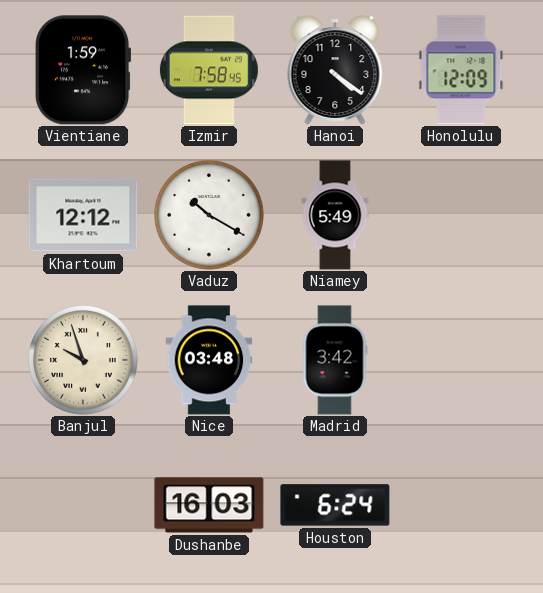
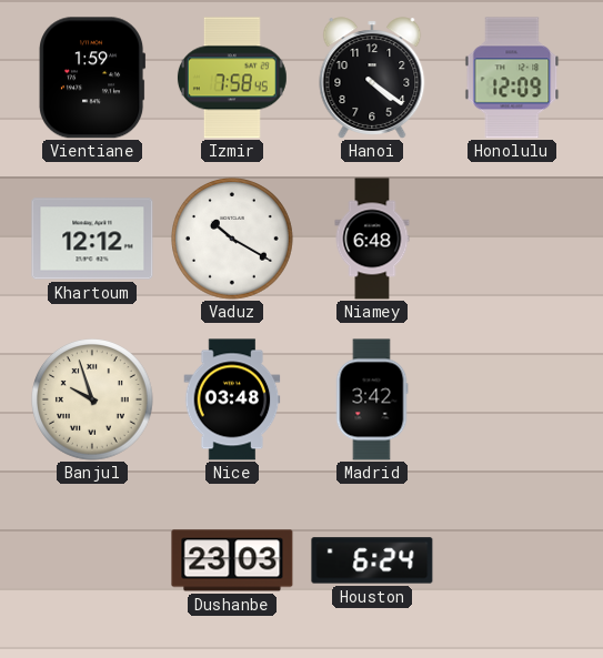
Niamey: 5:49 -> 6:48 (372, 239)
Dushanbe: 16:03 -> 23:03 (232, 560)
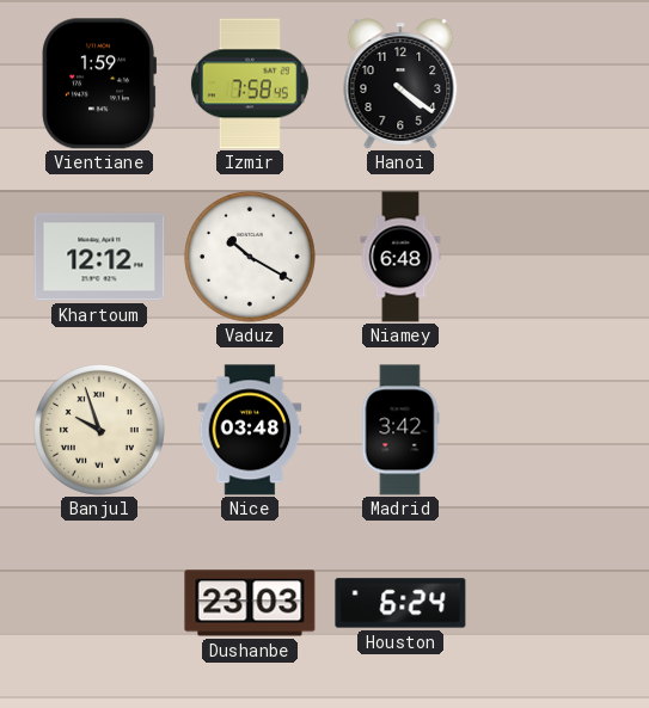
Honolulu: 12:09 -> none (512, 78)
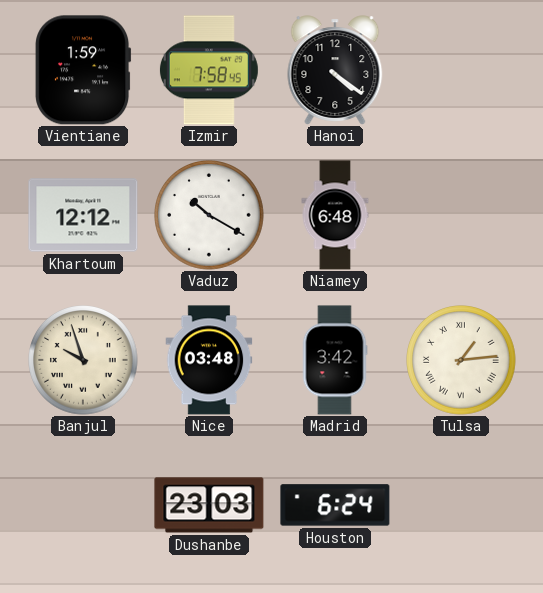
Tulsa: none -> 1:14 (462, 361)
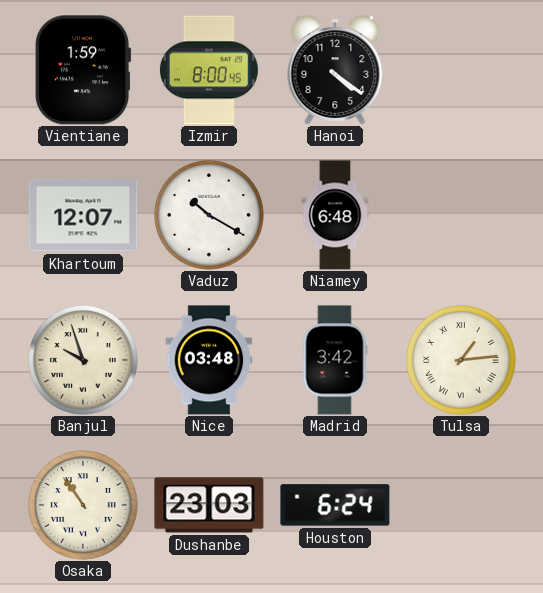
Izmir: 7:58 -> 8:00 (209, 70)
Khartoum: 12:12 -> 12:07 (83, 215)
Osaka: none -> 10:54 (84, 506)
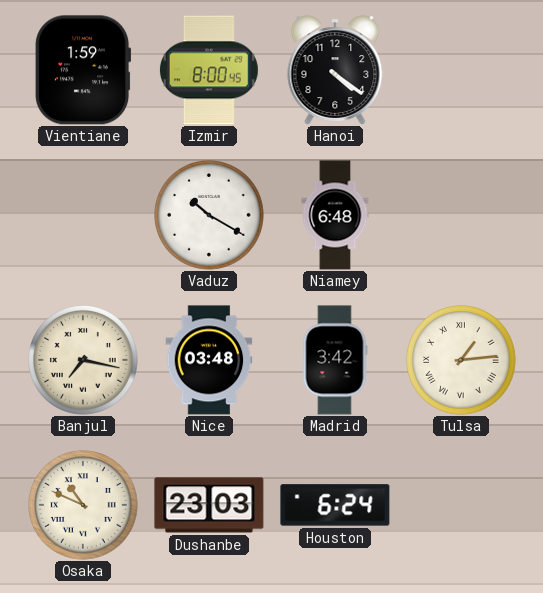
Khartoum: 12:07 -> none (83, 215)
Banjul: 9:57 -> 7:17 (84, 361)
Osaka: 10:54 -> 10:49 (84, 506)
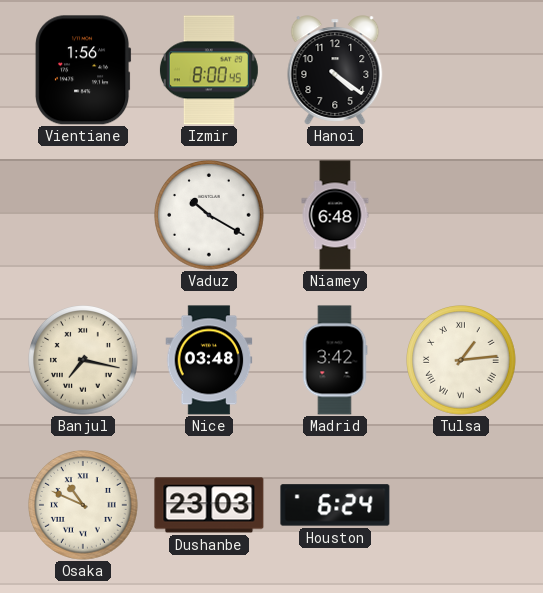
Vientiane: 1:59 -> 1:56 (83, 70)
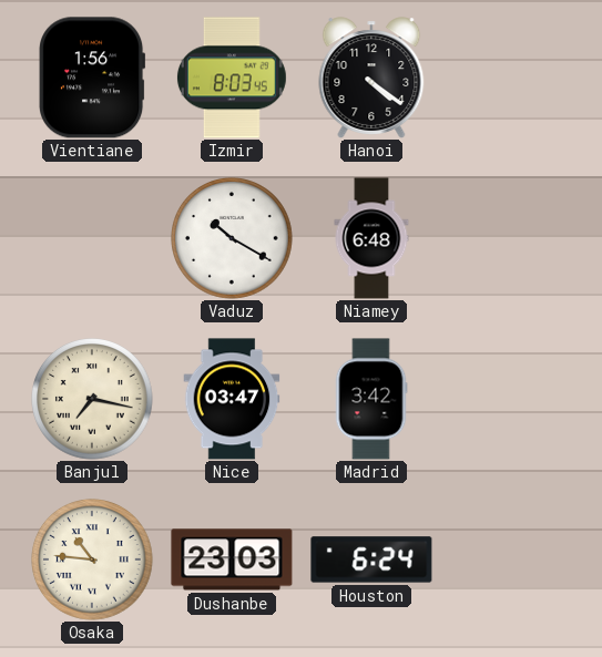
Izmir: 8:00 -> 8:03 (232, 78)
Nice: 03:48 -> 03:47 (232, 399)
Tulsa: 1:14 -> none (462, 361)
Osaka: 10:49 -> 10:46 (93, 561)
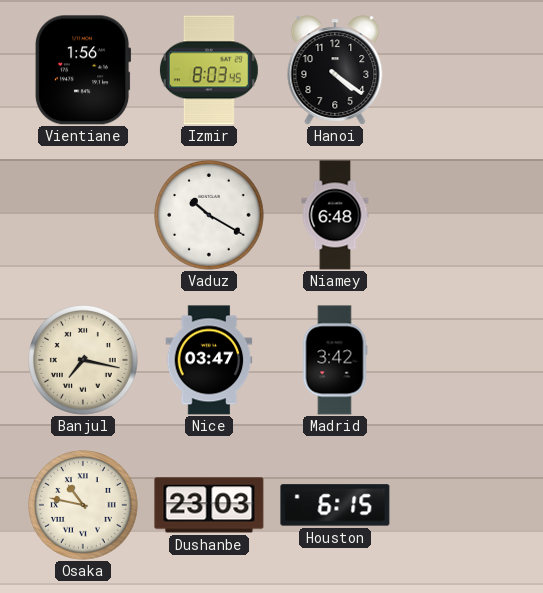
Osaka: 10:46 -> 10:47 (84, 506)
Houston: 6:24 -> 6:15 (335, 505)
